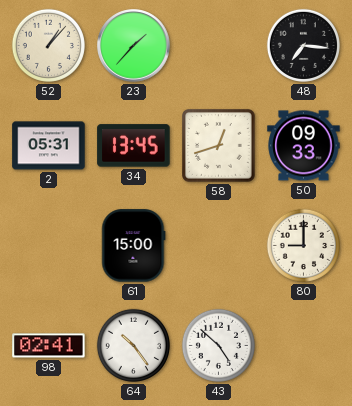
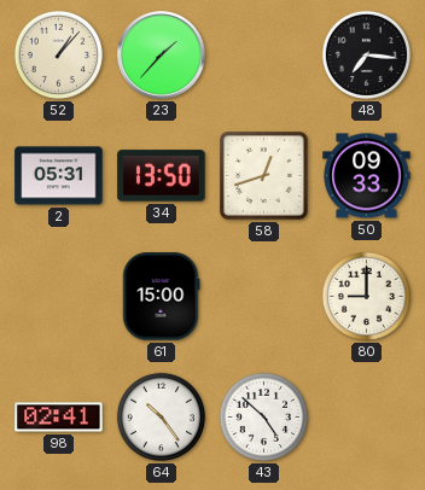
34: 13:45 -> 13:50 (162, 176)
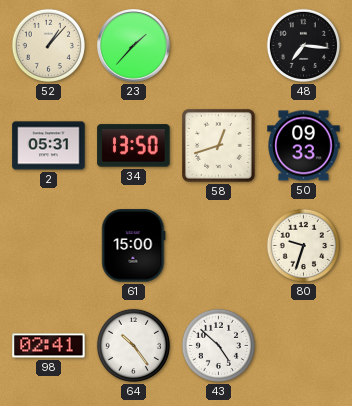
80: 9:00 -> 9:33 (303, 245)
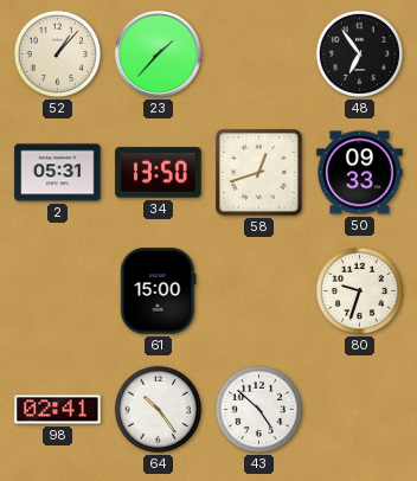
48: 7:16 -> 6:54 (359, 53)
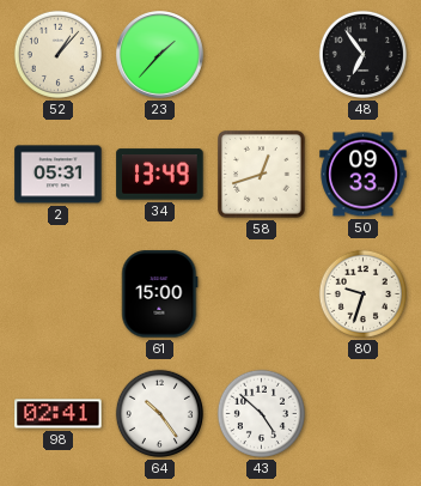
34: 13:50 -> 13:49 (160, 175)
